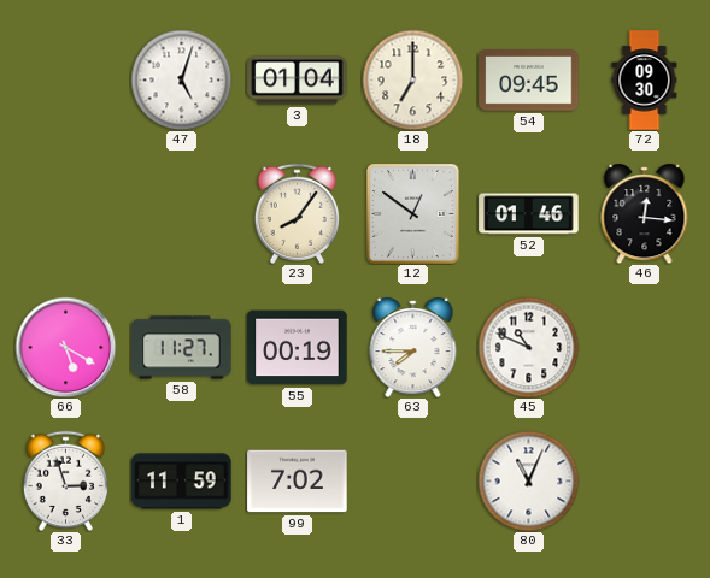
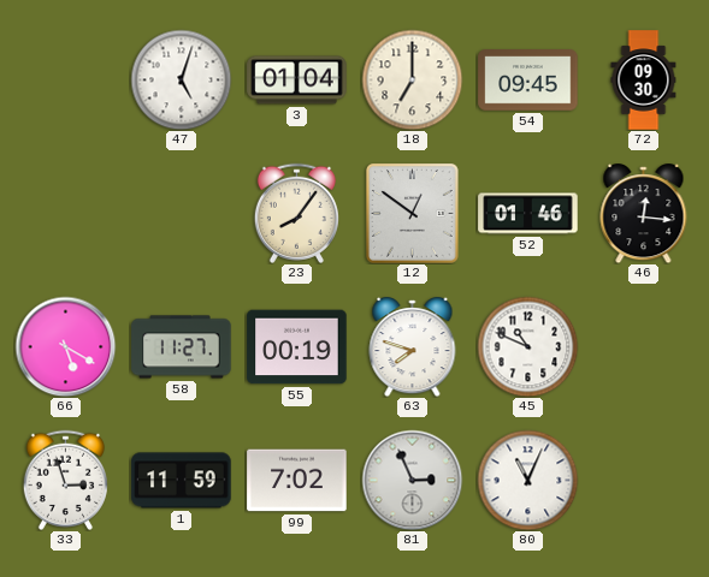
63: 7:45 -> 7:48 (413, 347)
81: none -> 2:56 (412, 480)
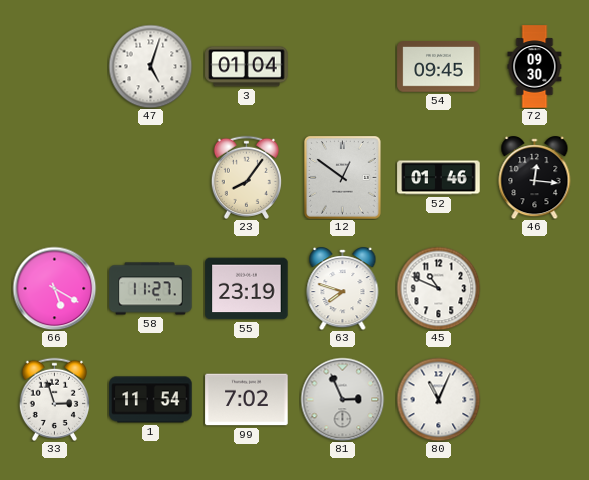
18: 7:00 -> none (412, 79)
55: 00:19 -> 23:19 (247, 289)
1: 11:59 -> 11:54 (151, 400)
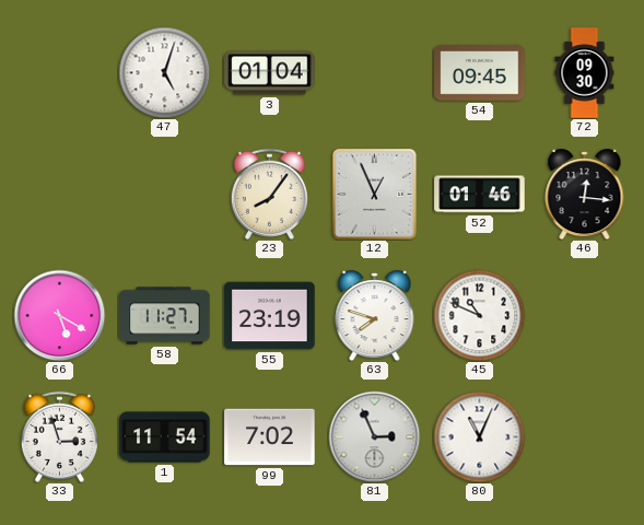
12: 12:51 -> 12:56 (375, 195)
